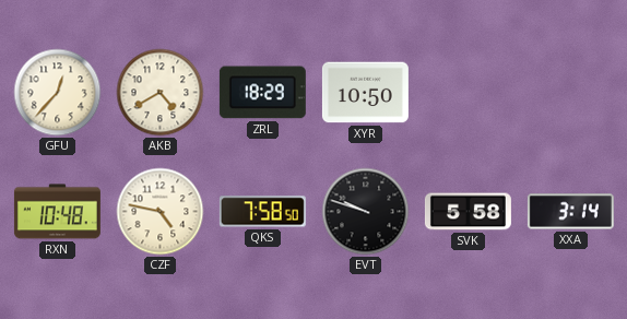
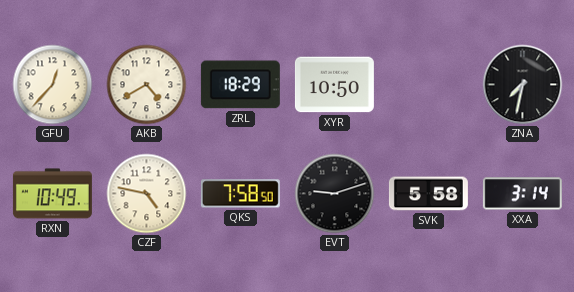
ZNA: none -> 7:32 (523, 85)
RXN: 10:48 -> 10:49 (52, 194)
EVT: 9:48 -> 9:12 (335, 194)
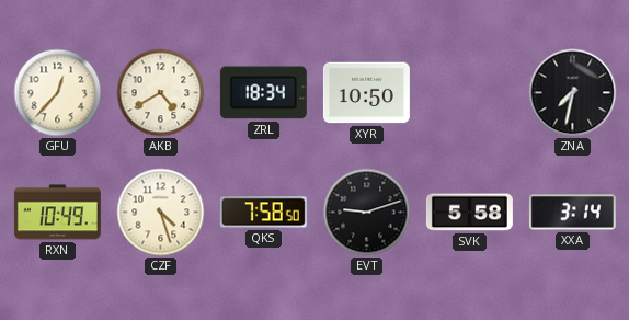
ZRL: 18:29 -> 18:34 (263, 93)
CZF: 4:47 -> 4:27 (161, 213)
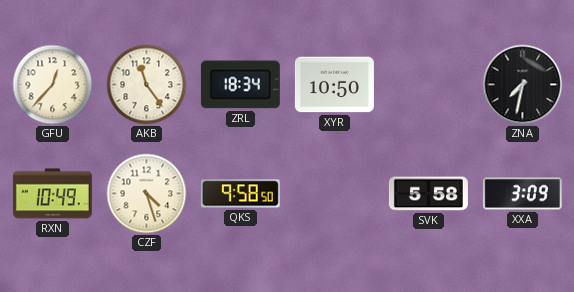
AKB: 4:40 -> 11:24 (147, 85)
QKS: 7:58 -> 9:58 (240, 194)
EVT: 9:12 -> none (367, 213)
XXA: 3:14 -> 3:09 (522, 194)
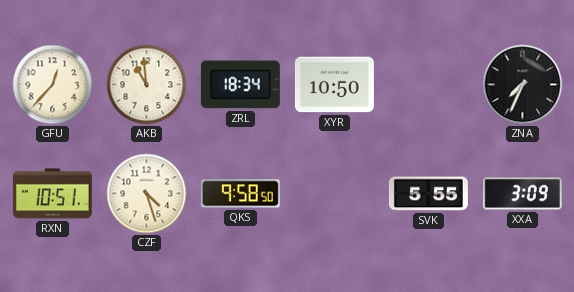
AKB: 11:24 -> 10:59 (147, 85)
ZNA: 7:32 -> 7:34 (523, 85)
RXN: 10:49 -> 10:51 (52, 194)
SVK: 5:58 -> 5:55 (428, 194)
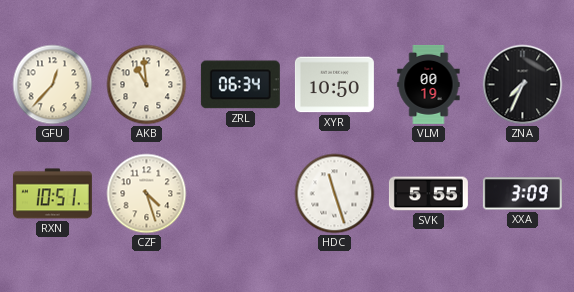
ZRL: 18:34 -> 06:34 (240, 85)
VLM: none -> 00:19 (429, 84)
QKS: 9:58 -> none (240, 194)
HDC: none -> 11:27 (335, 194)
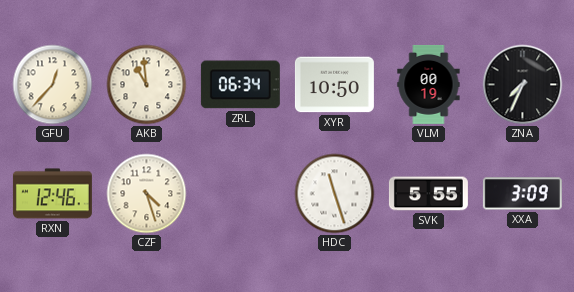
RXN: 10:51 -> 12:46 (52, 194)
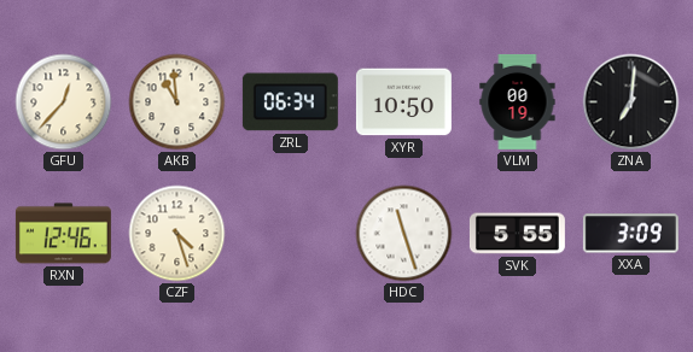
ZNA: 7:34 -> 7:01 (631, 102)
